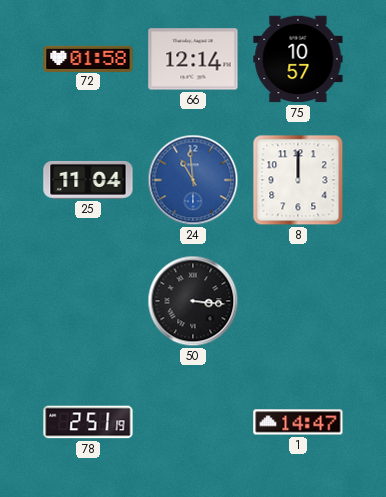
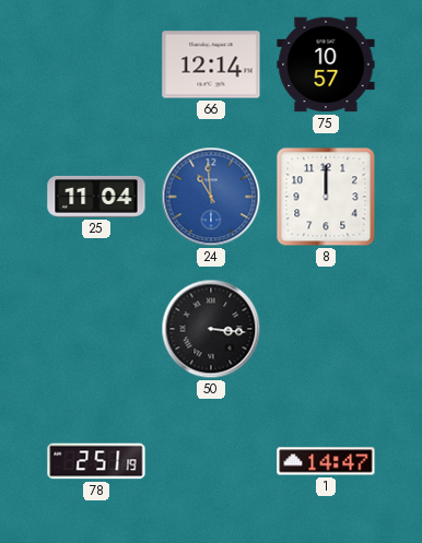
72: 01:58 -> none (88, 58)
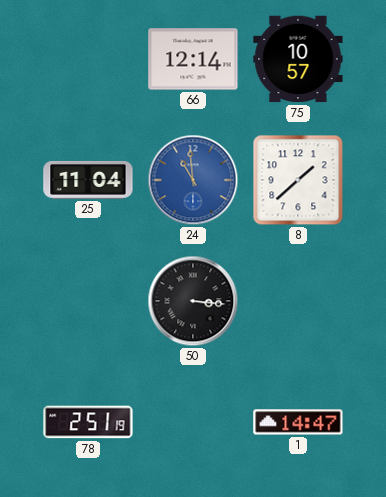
8: 12:00 -> 1:38 (298, 180)
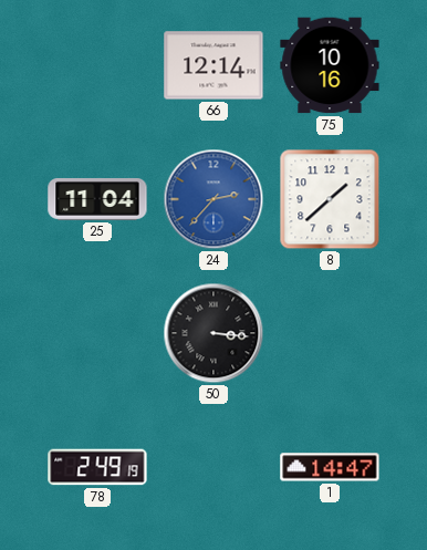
75: 10:57 -> 10:16 (330, 65)
24: 10:59 -> 2:37 (213, 199)
78: 2:51 -> 2:49 (97, 467)
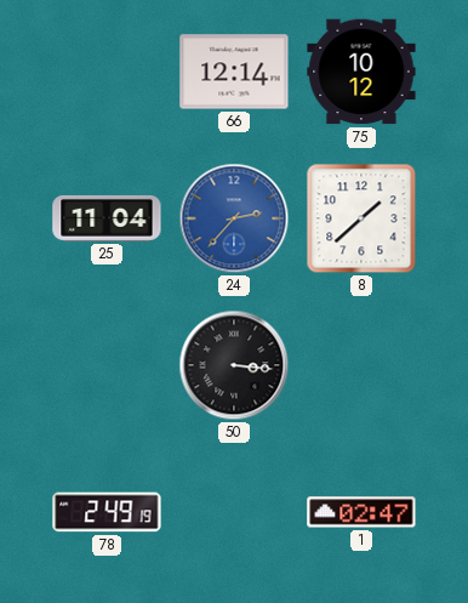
75: 10:16 -> 10:12 (361, 72)
1: 14:47 -> 02:47 (361, 512)
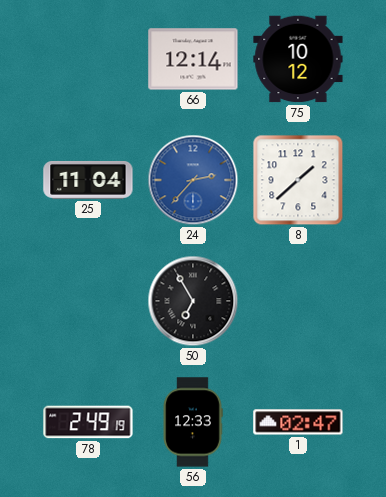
50: 3:16 -> 6:55 (193, 301)
56: none -> 12:33 (193, 422)
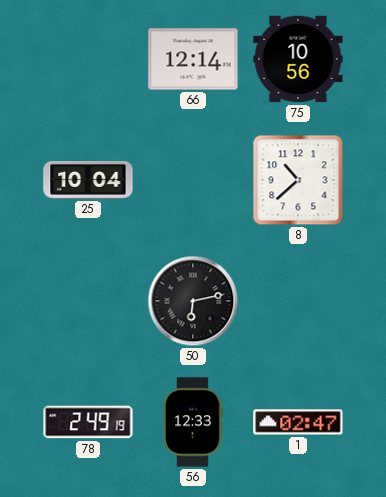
75: 10:12 -> 10:56 (298, 59)
25: 11:04 -> 10:04 (88, 180)
24: 2:37 -> none (193, 180)
8: 1:38 -> 10:38 (298, 180)
50: 6:55 -> 6:13 (193, 301)
